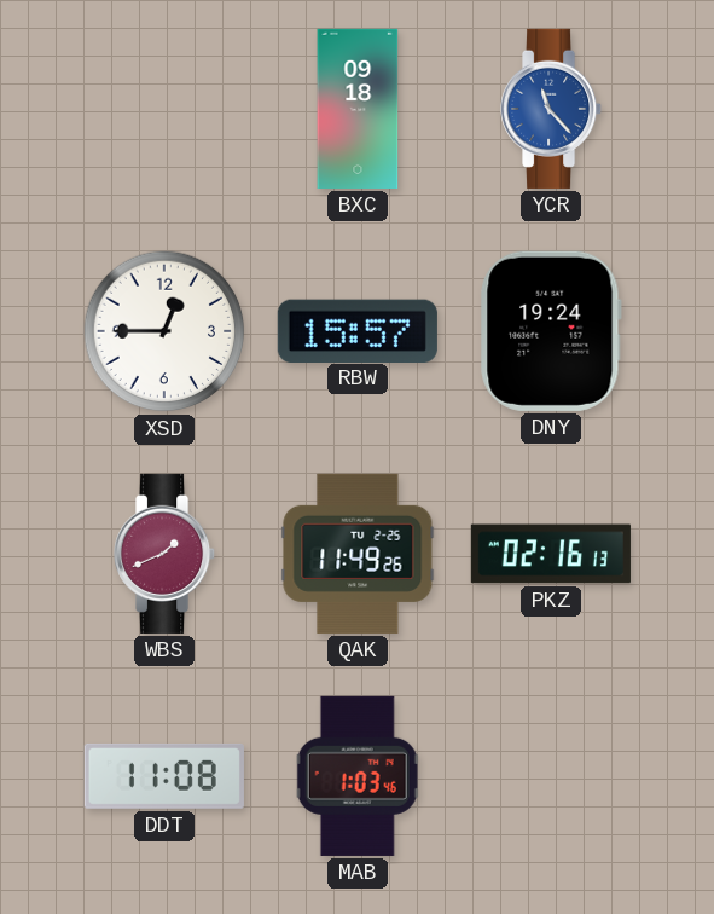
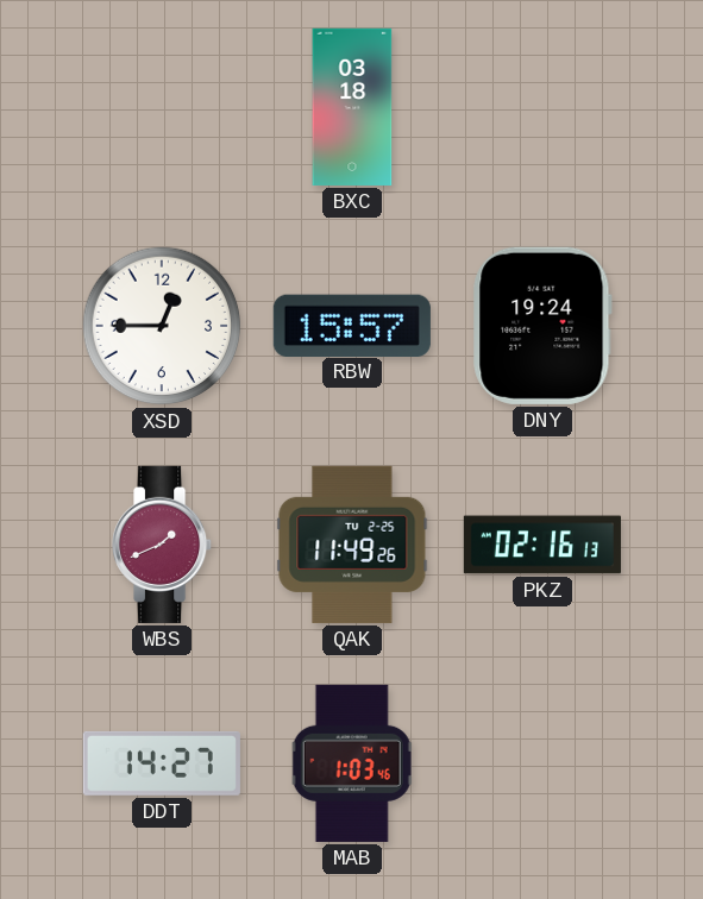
BXC: 09:18 -> 03:18 (352, 107)
YCR: 11:23 -> none (552, 109)
DDT: 11:08 -> 14:27 (162, 763)
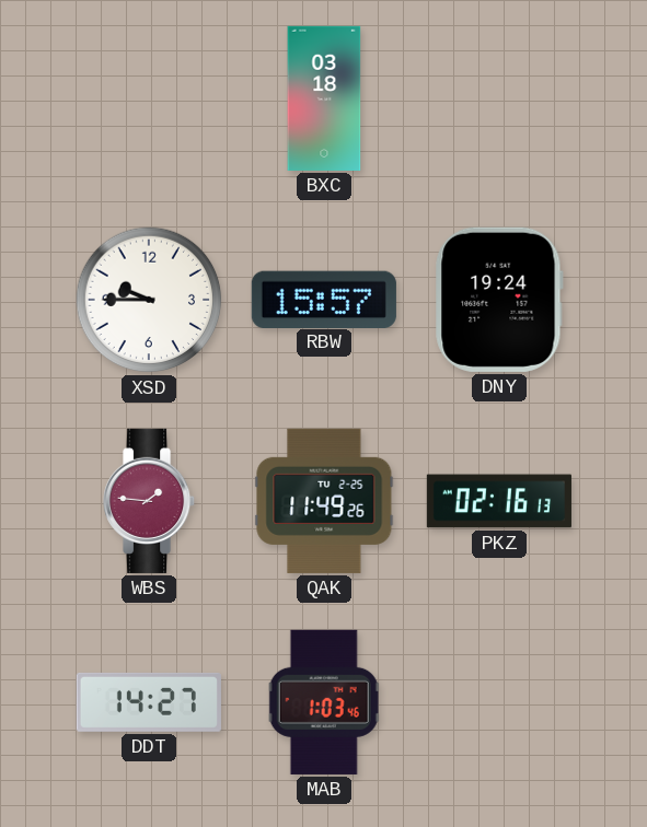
XSD: 12:45 -> 9:45 (149, 300)
WBS: 1:41 -> 1:46 (150, 501)
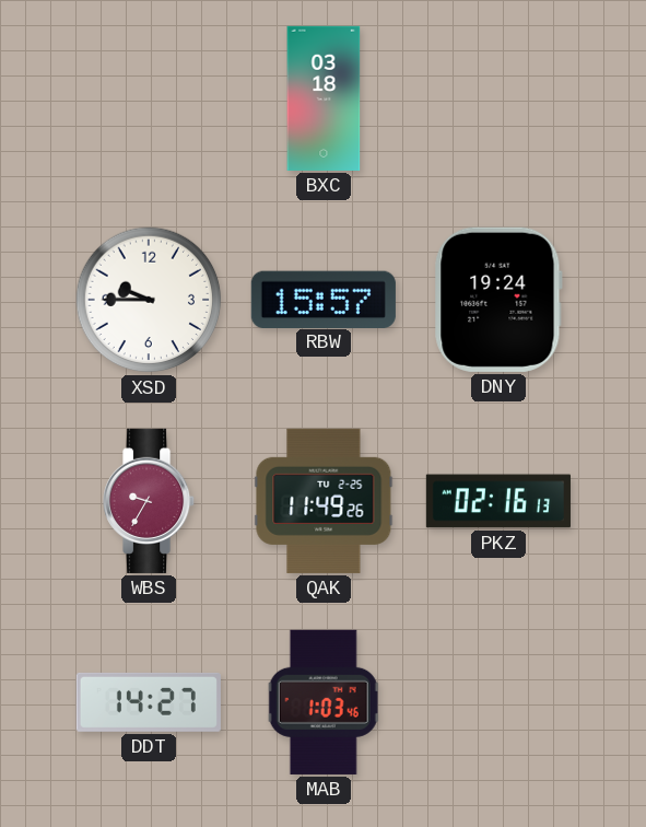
WBS: 1:46 -> 9:35 (150, 501)
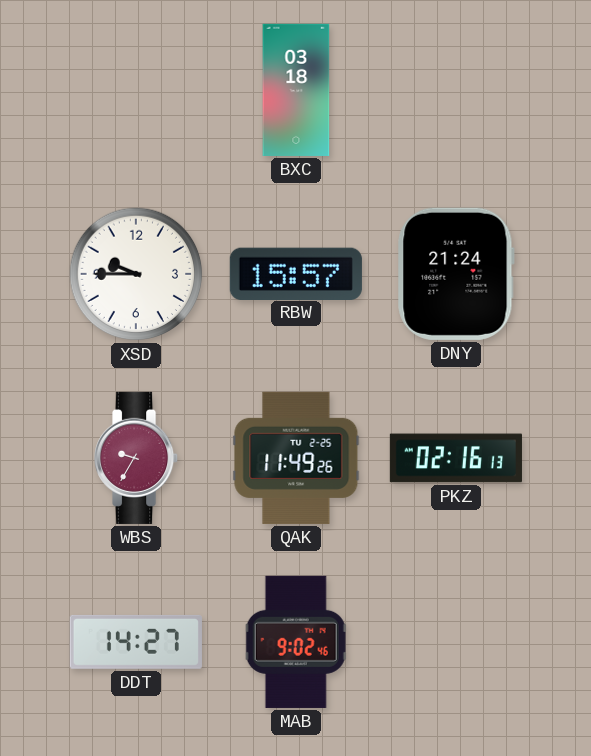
DNY: 19:24 -> 21:24 (456, 274)
MAB: 1:03 -> 9:02 (296, 642)
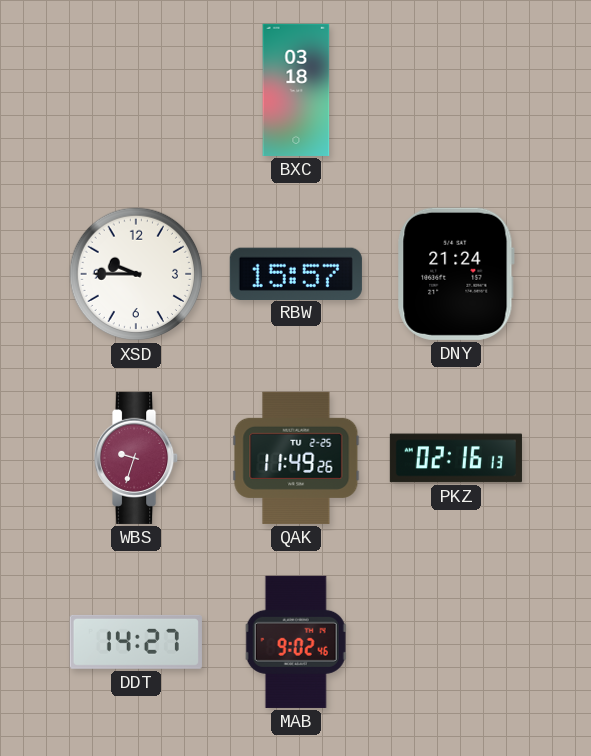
WBS: 9:35 -> 9:33 (137, 458)
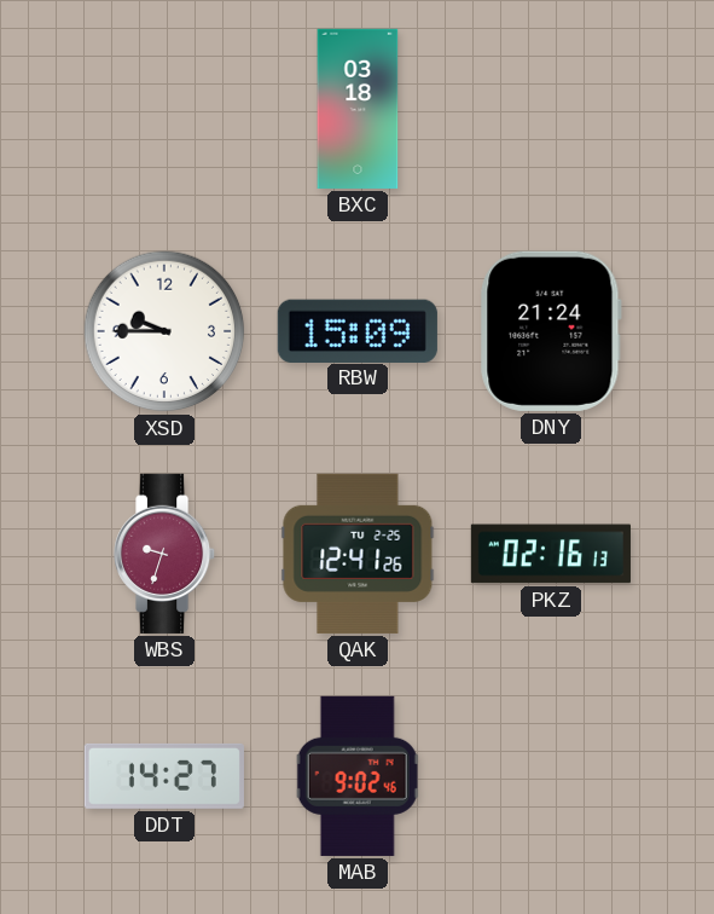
RBW: 15:57 -> 15:09 (358, 330)
QAK: 11:49 -> 12:41 (358, 554)
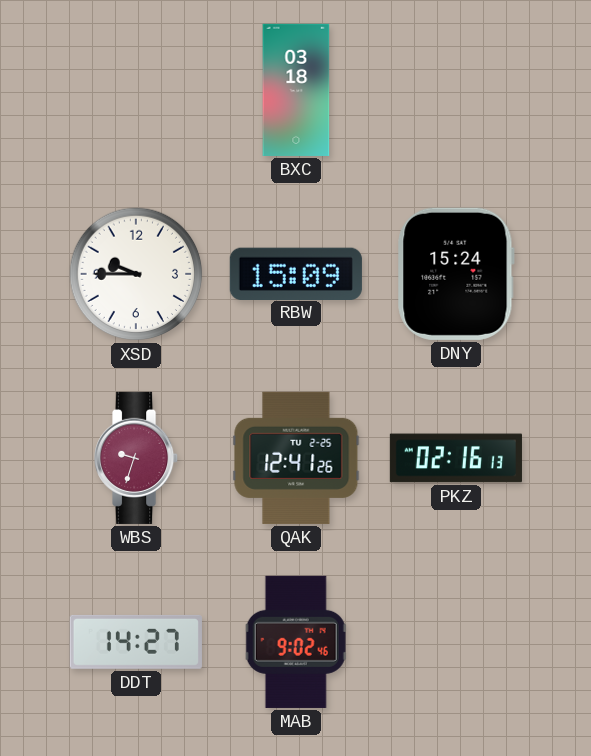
DNY: 21:24 -> 15:24 (456, 274)
